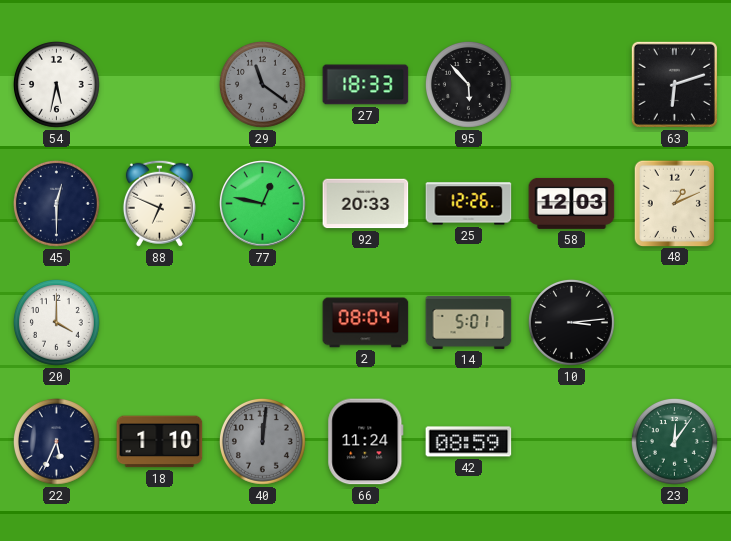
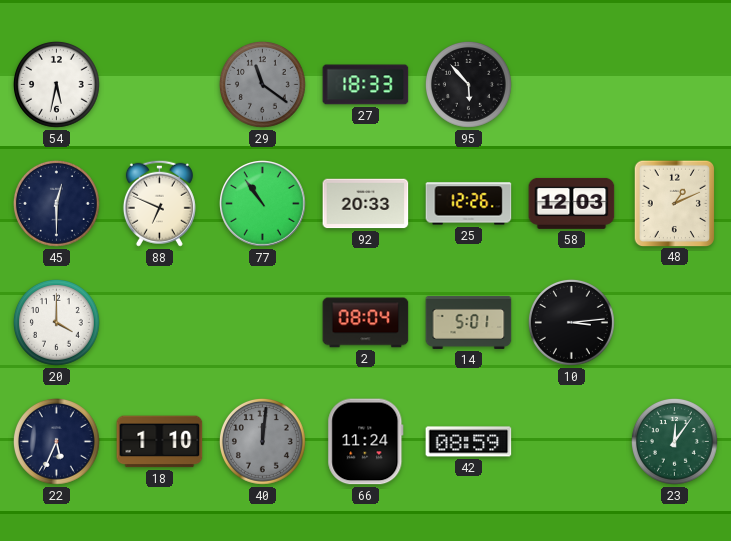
63: 6:12 -> none (674, 84)
77: 12:47 -> 10:54 (263, 204)
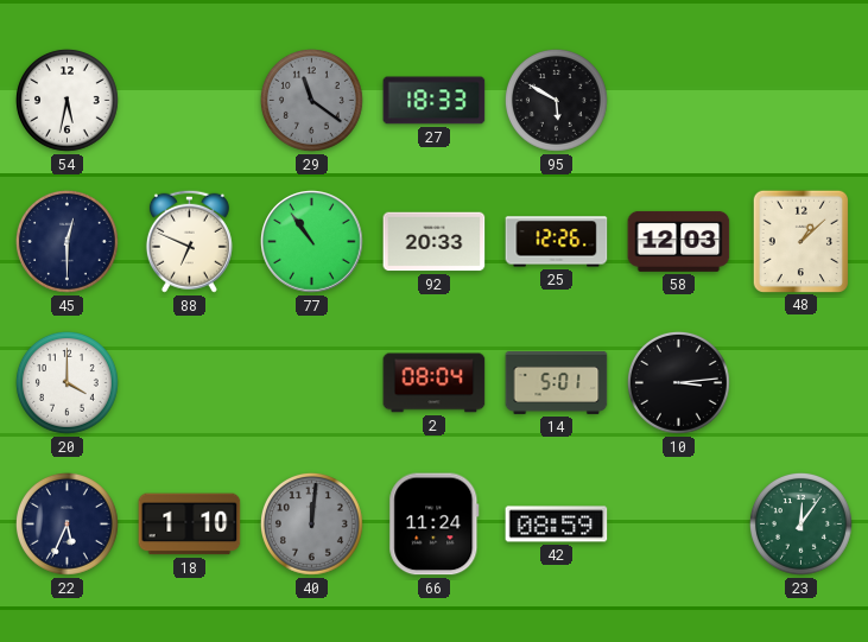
95: 5:53 -> 5:50 (556, 100)
48: 1:11 -> 1:08 (800, 241)
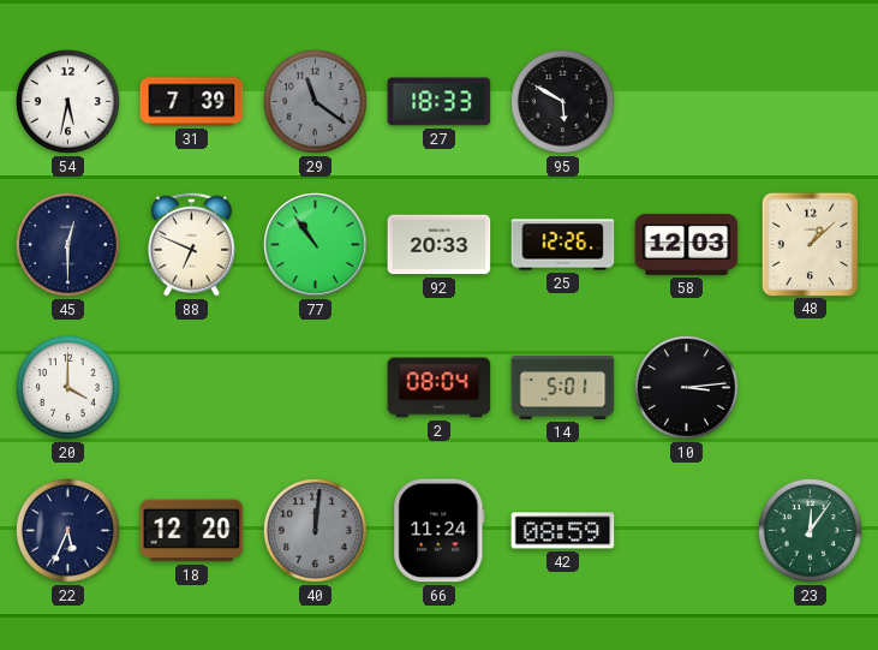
31: none -> 7:39 (192, 102)
18: 1:10 -> 12:20 (192, 531)
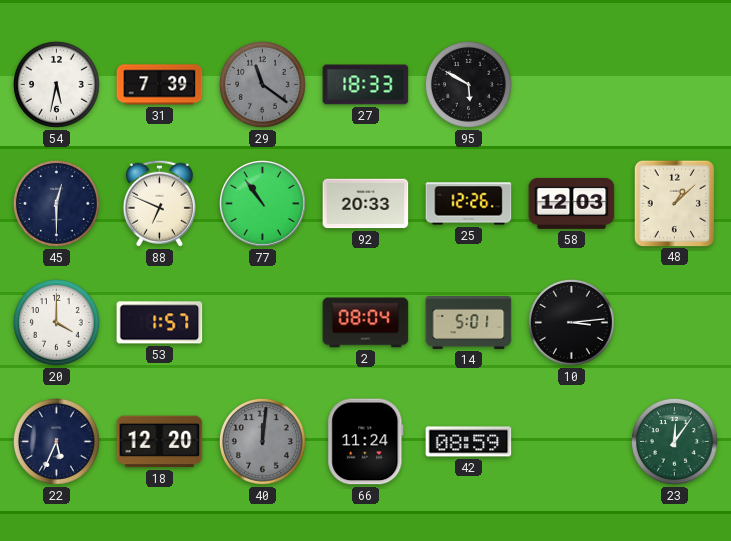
53: none -> 1:57 (160, 323)
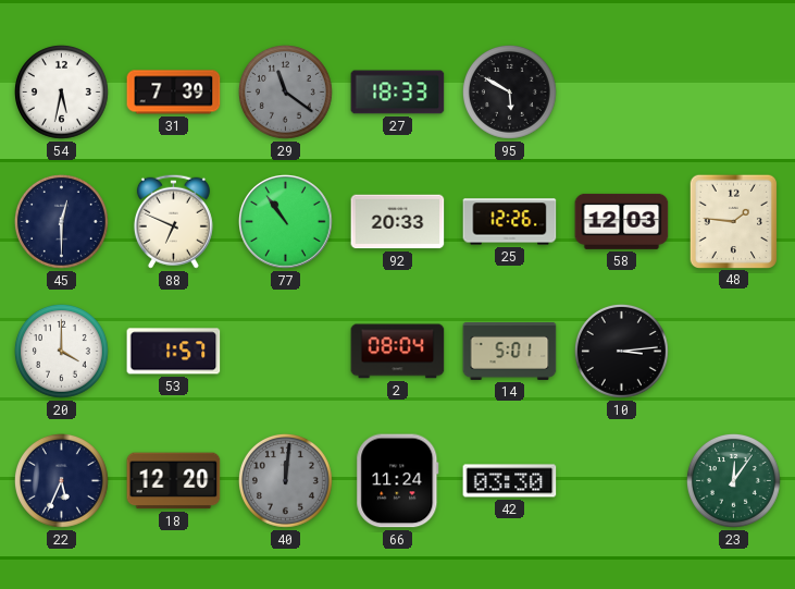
48: 1:08 -> 1:46 (733, 221)
42: 08:59 -> 03:30 (510, 481)
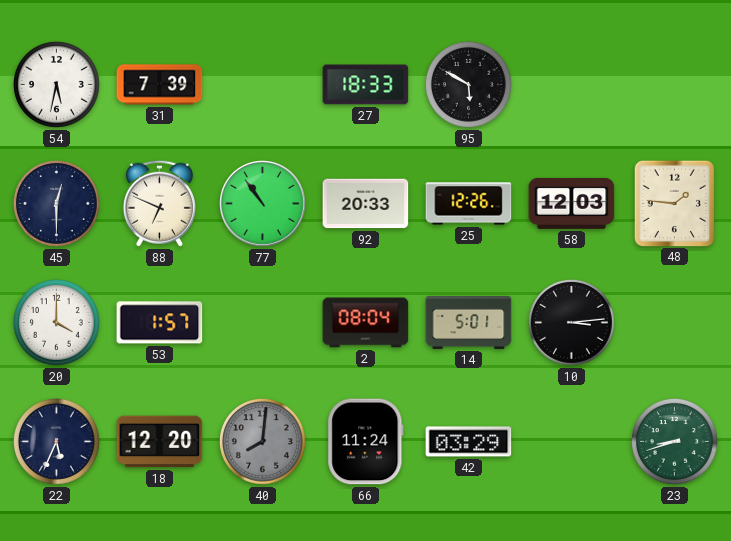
29: 11:21 -> none (285, 91)
40: 12:01 -> 8:01 (262, 441)
42: 03:30 -> 03:29 (469, 442)
23: 12:06 -> 8:42 (674, 441)
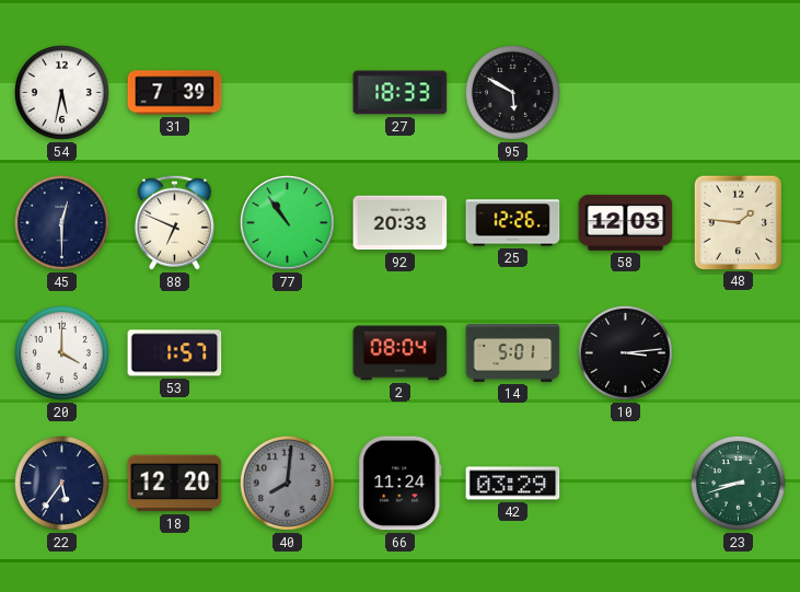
22: 5:34 -> 5:36 (61, 483)
